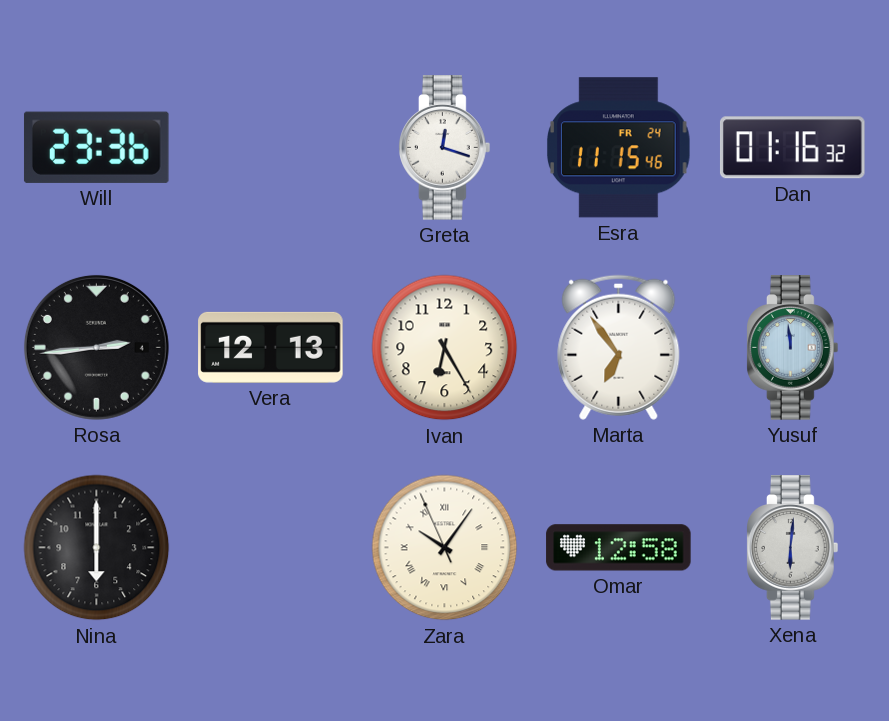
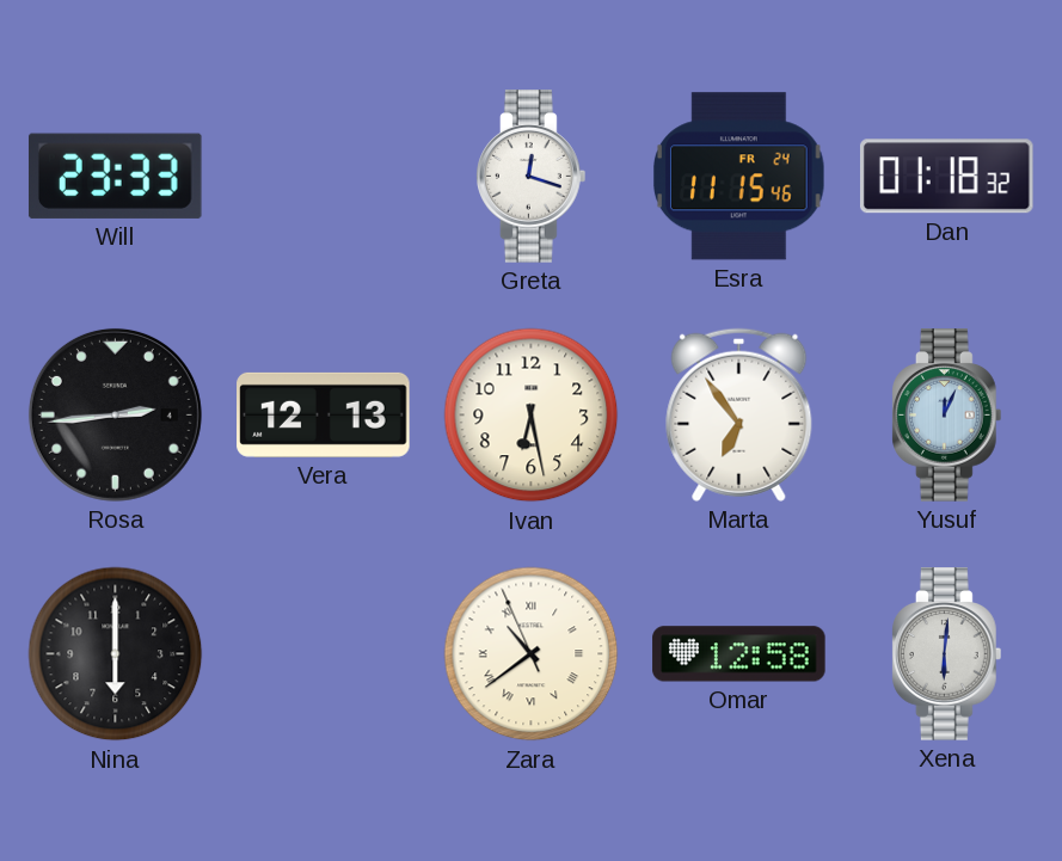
Will: 23:36 -> 23:33 (115, 176)
Dan: 01:16 -> 01:18 (947, 177)
Ivan: 6:25 -> 6:28 (532, 416)
Yusuf: 11:59 -> 12:04 (947, 416)
Zara: 10:05 -> 10:38 (532, 654)
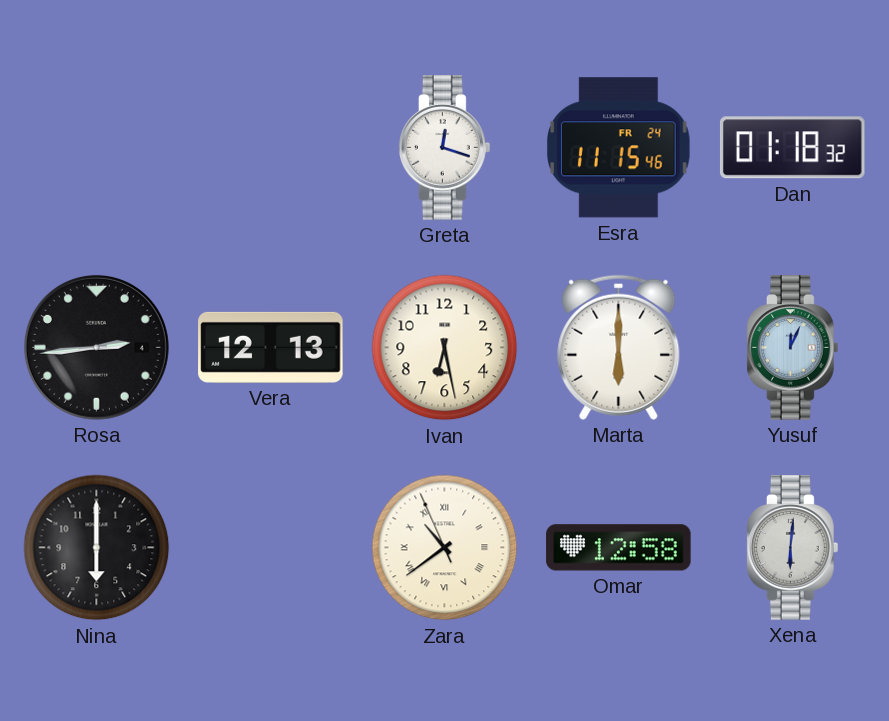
Will: 23:33 -> none (115, 176)
Marta: 6:54 -> 6:00 (619, 347)
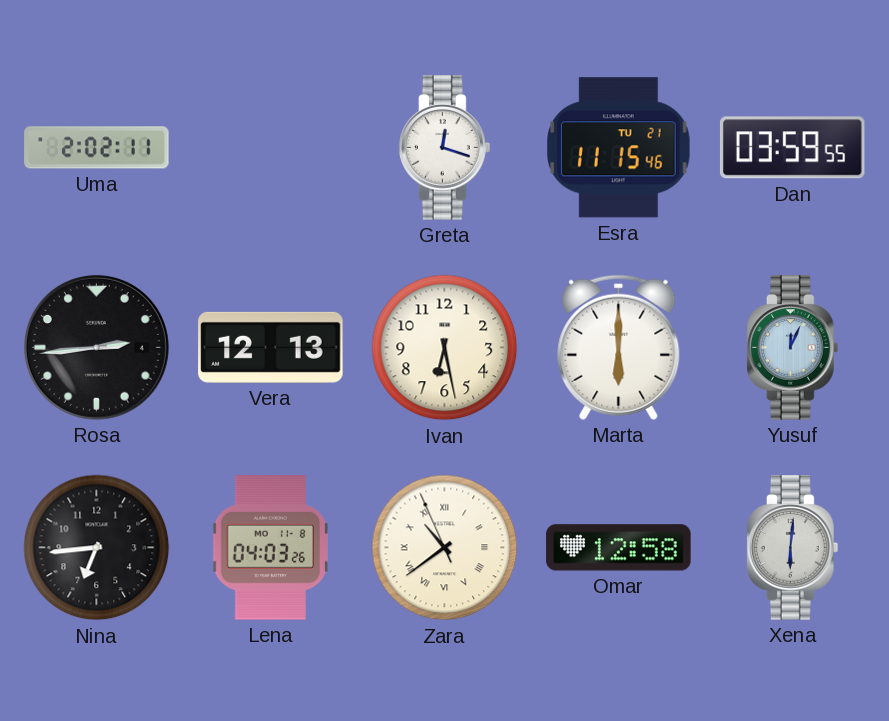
Uma: none -> 2:02 (97, 148)
Esra date: FR 24 -> TU 21 (619, 148)
Dan: 01:18 -> 03:59 (793, 148)
Nina: 6:00 -> 6:44 (97, 548)
Lena: none -> 04:03 (270, 548)
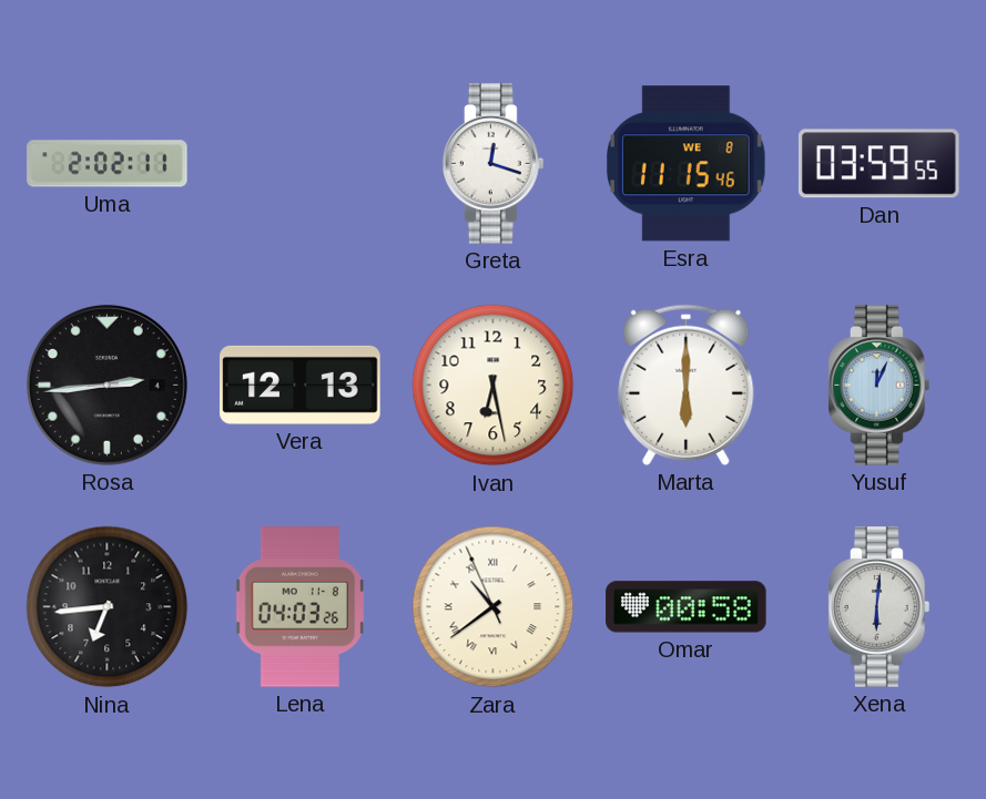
Esra date: TU 21 -> WE 8 (687, 164)
Omar: 12:58 -> 00:58 (687, 607)
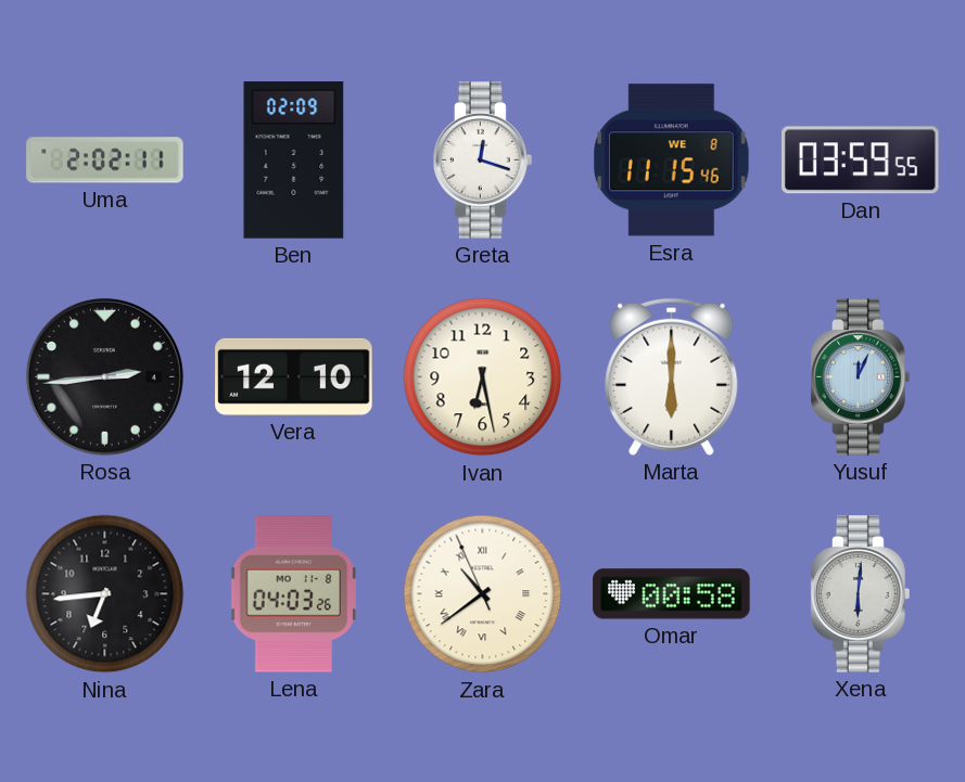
Ben: none -> 02:09 (294, 161)
Vera: 12:13 -> 12:10 (294, 376)
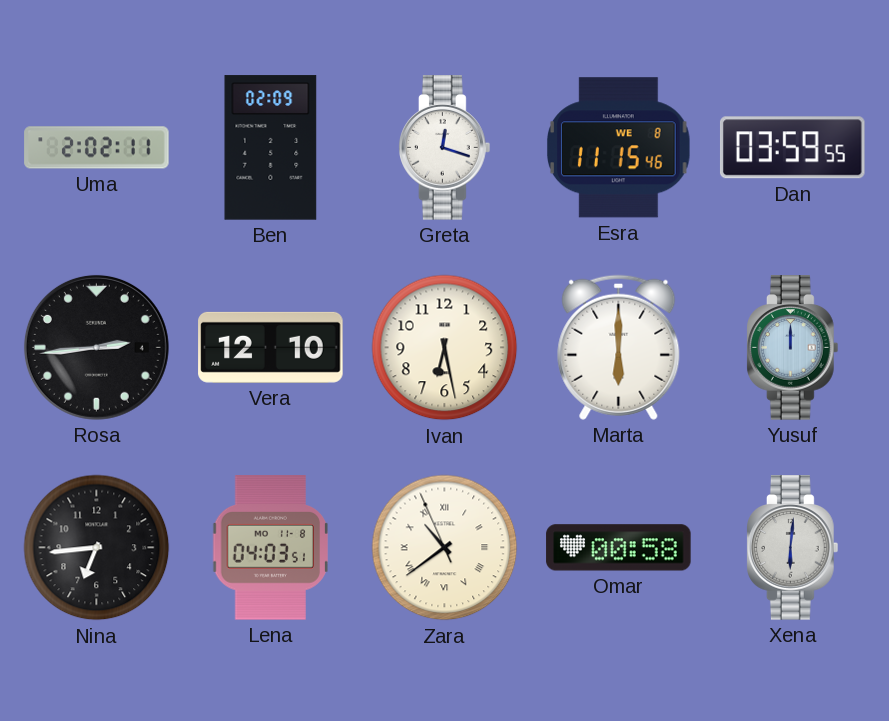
Yusuf: 12:04 -> 12:00 (793, 348)
Lena: 04:03:26 -> 04:03:51 (270, 548)
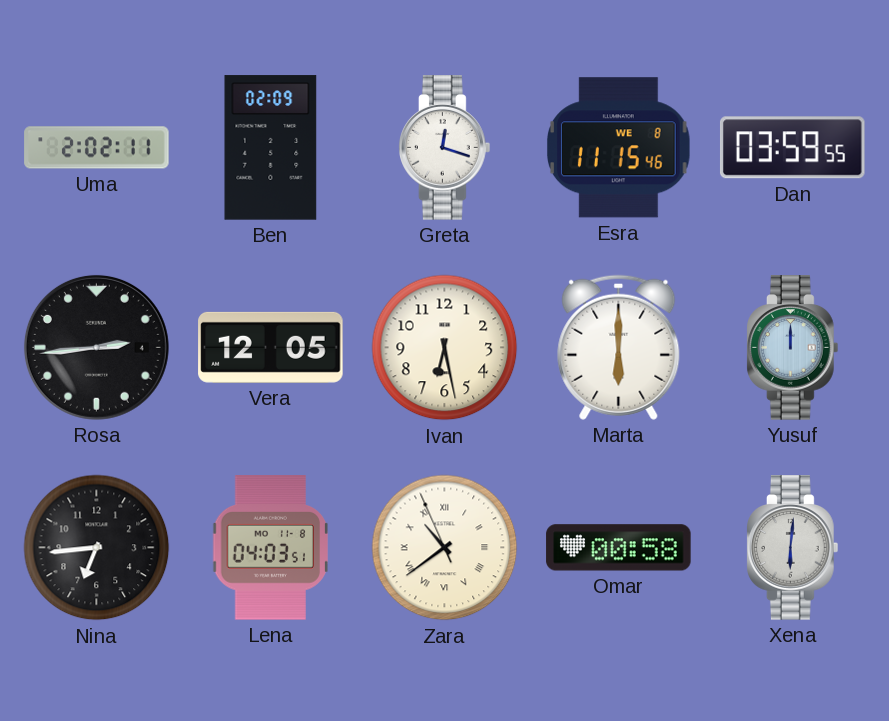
Vera: 12:10 -> 12:05 (271, 347)
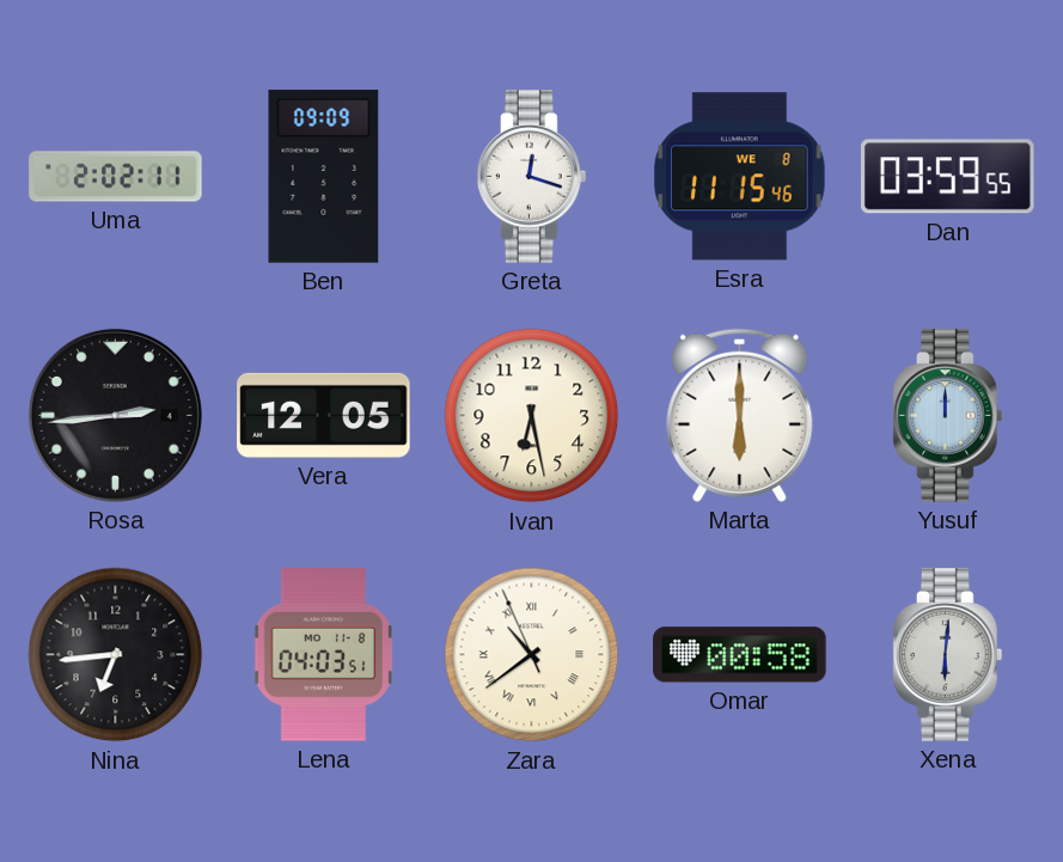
Ben: 02:09 -> 09:09 (324, 177)
